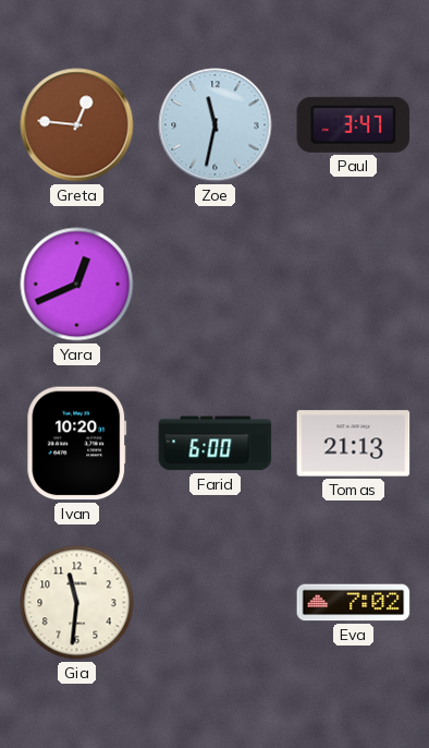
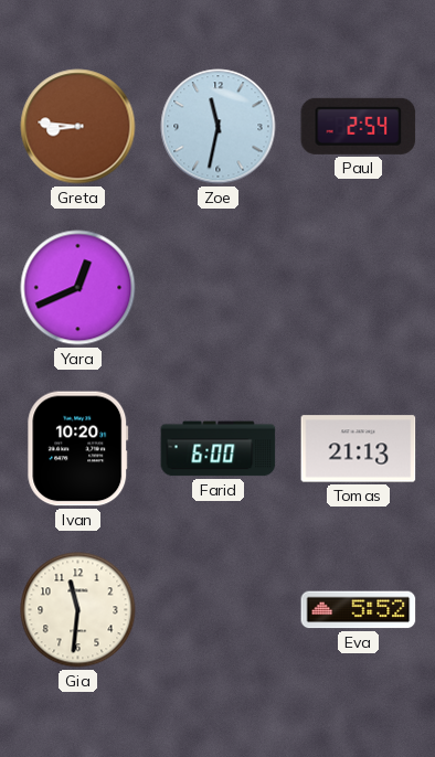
Greta: 12:46 -> 8:46 (78, 127)
Paul: 3:47 -> 2:54 (359, 126)
Eva: 7:02 -> 5:52 (359, 610)
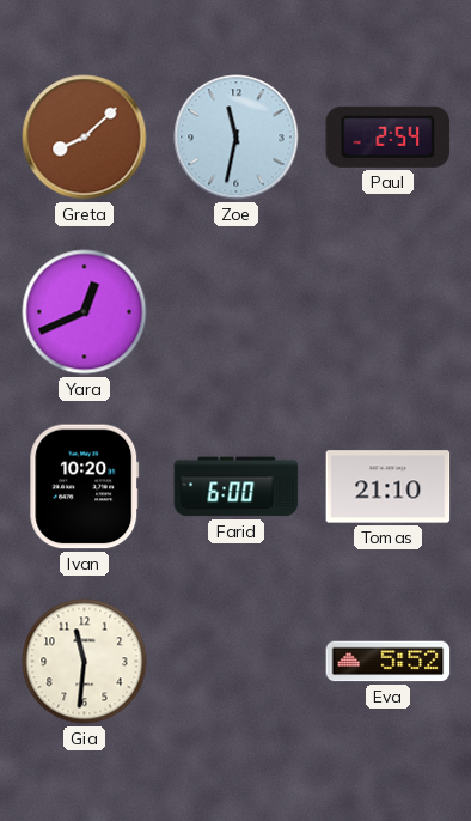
Greta: 8:46 -> 8:08 (85, 138)
Tomas: 21:13 -> 21:10 (389, 487)
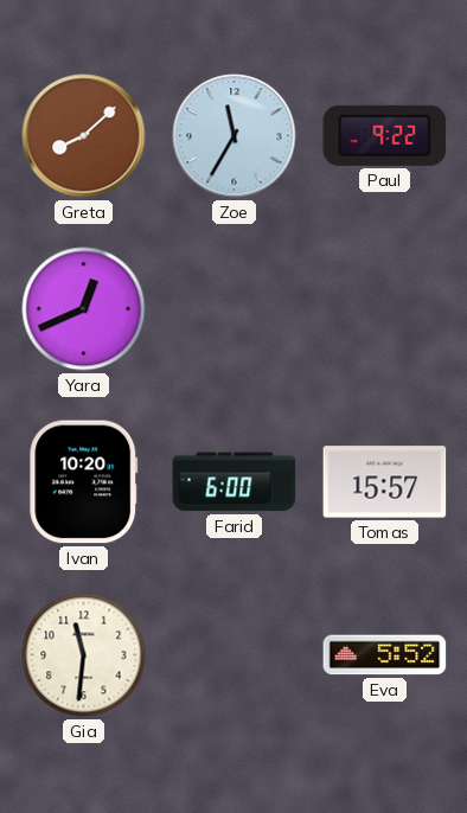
Zoe: 11:32 -> 11:35 (235, 136)
Paul: 2:54 -> 9:22 (385, 135)
Tomas: 21:10 -> 15:57 (385, 482)
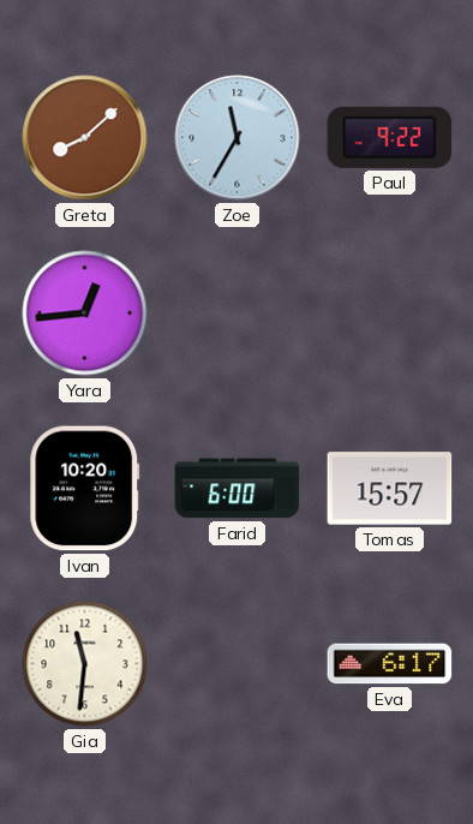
Yara: 12:41 -> 12:44 (85, 314)
Eva: 5:52 -> 6:17 (390, 664)
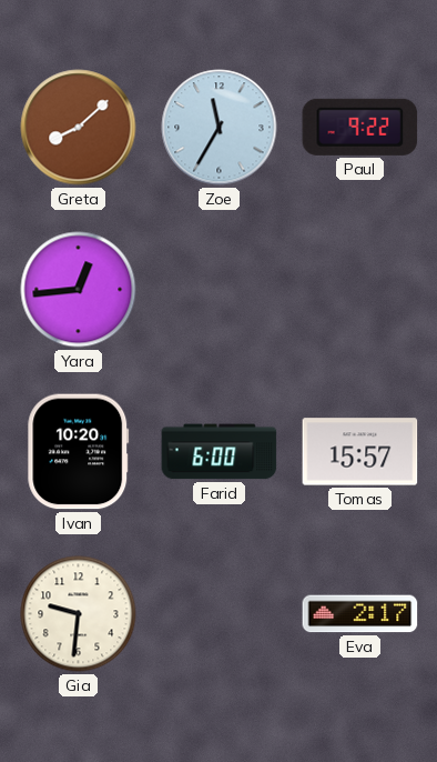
Gia: 11:31 -> 9:31 (79, 614)
Eva: 6:17 -> 2:17 (360, 614)
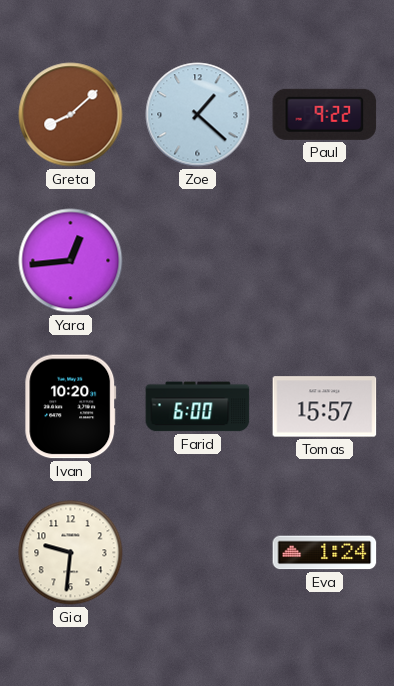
Zoe: 11:35 -> 1:22 (198, 115)
Eva: 2:17 -> 1:24 (325, 553)
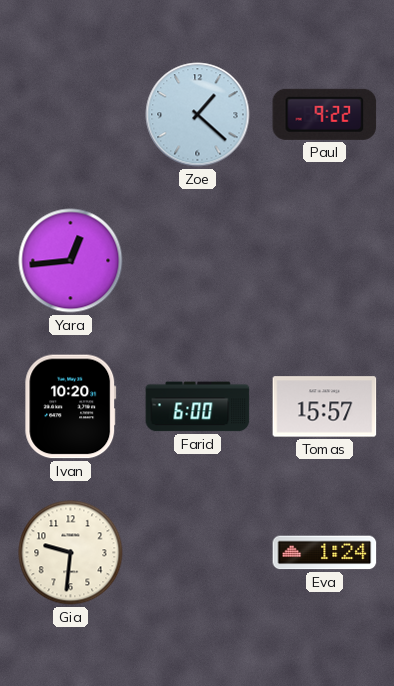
Greta: 8:08 -> none (71, 115)
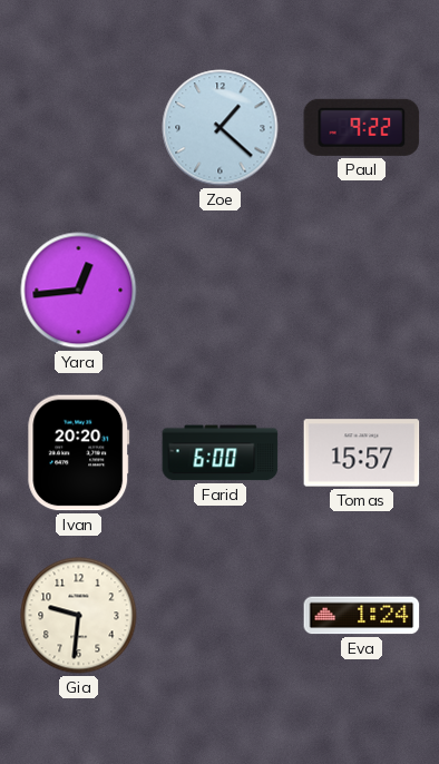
Ivan: 10:20 -> 20:20 (79, 453)
